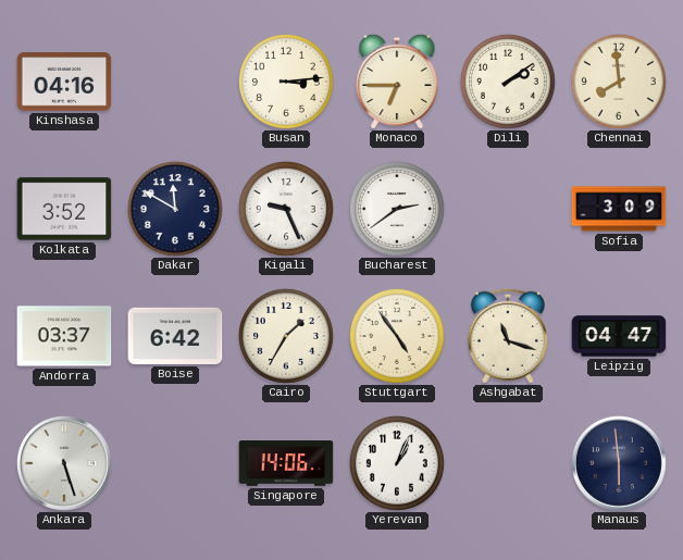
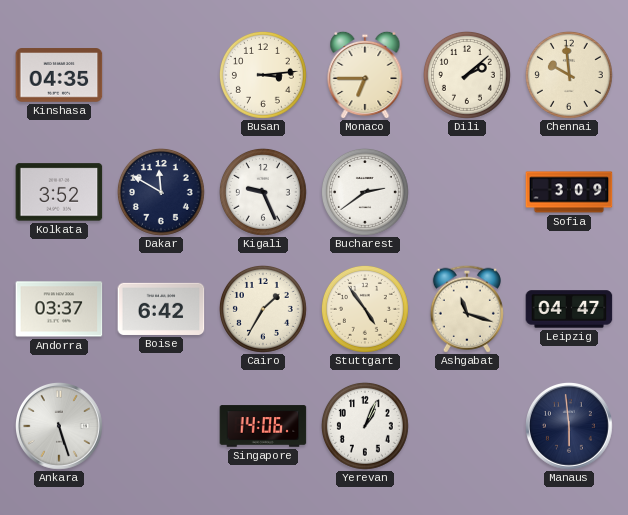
Kinshasa: 04:16 -> 04:35 (59, 75)
Dili: 2:09 -> 2:08 (467, 75)
Chennai: 7:59 -> 9:59 (569, 75)
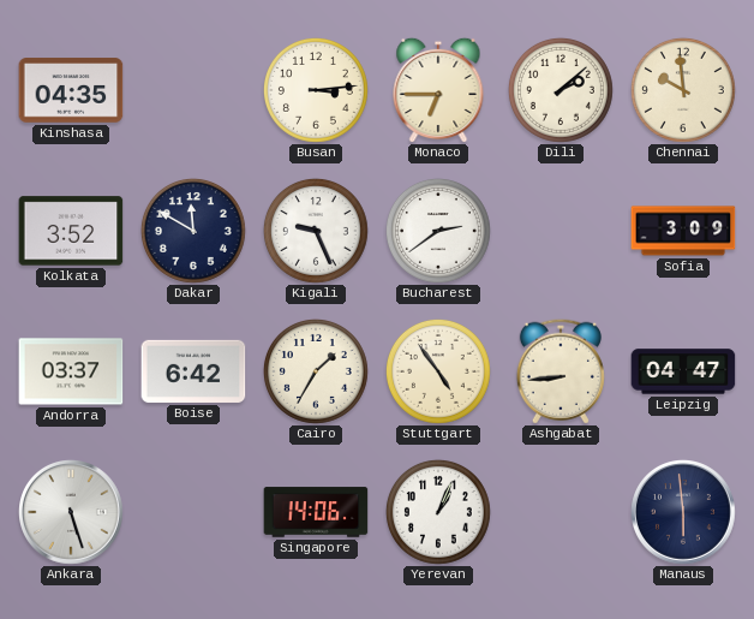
Ashgabat: 11:18 -> 8:44 (561, 371)
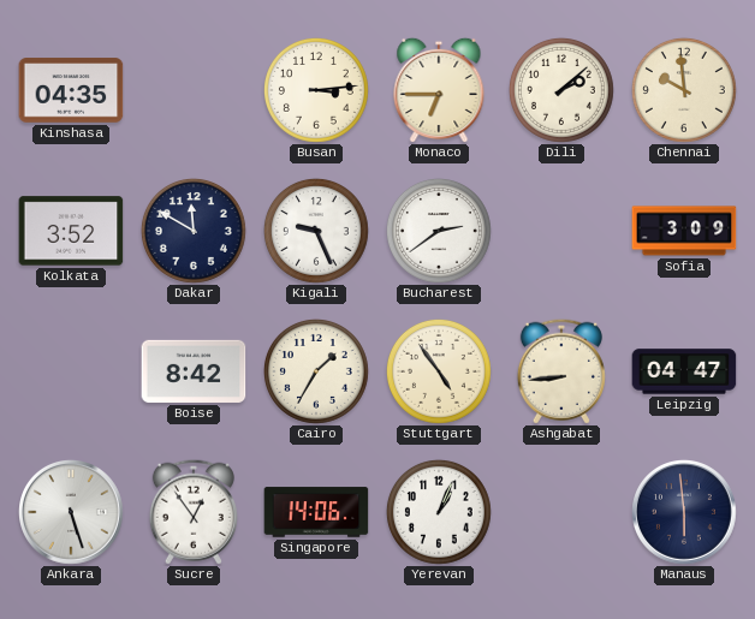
Andorra: 03:37 -> none (71, 371)
Boise: 6:42 -> 8:42 (194, 371)
Sucre: none -> 12:54 (194, 512)
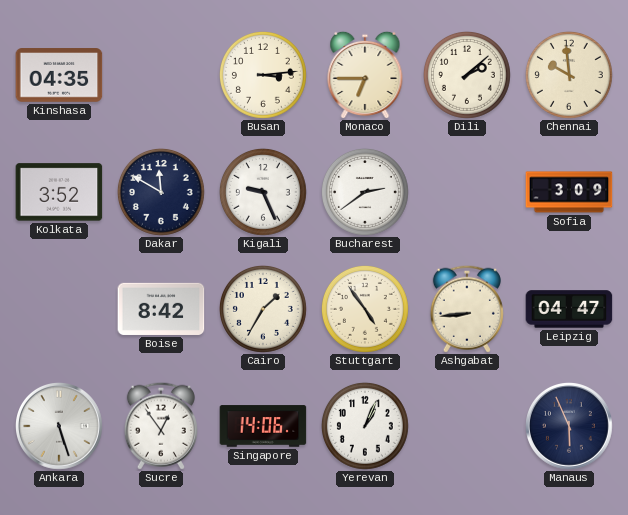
Manaus: 5:59 -> 5:56 (570, 427)
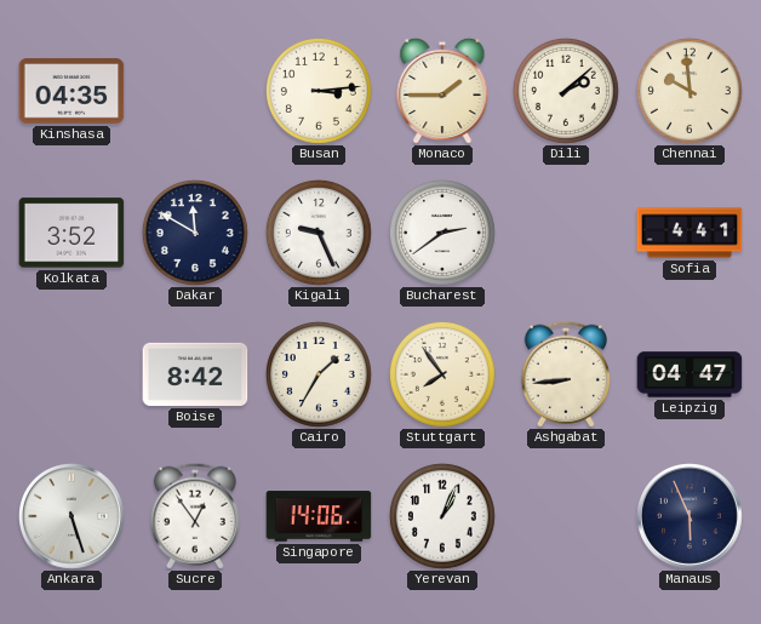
Monaco: 6:45 -> 1:45 (442, 91)
Sofia: 3:09 -> 4:41 (690, 233)
Stuttgart: 4:54 -> 7:54 (442, 374)
